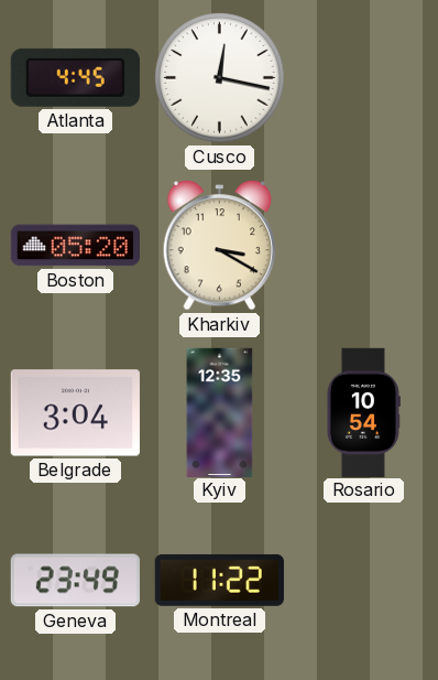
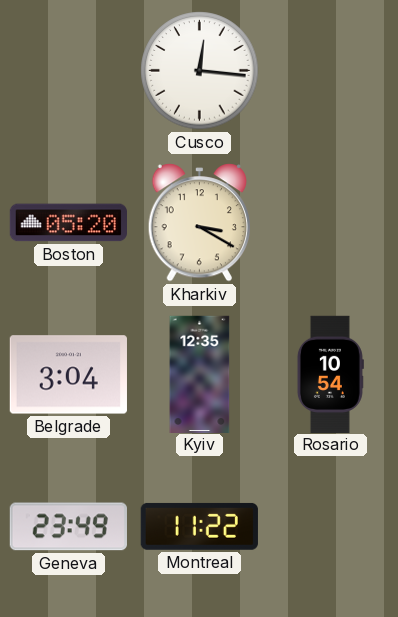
Atlanta: 4:45 -> none (75, 77)
Cusco: 12:17 -> 12:16 (200, 71)
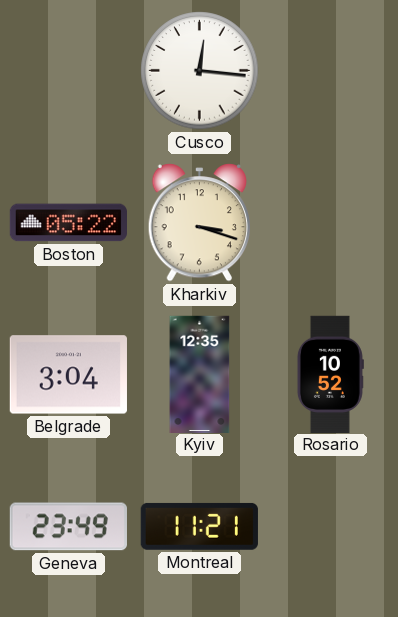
Boston: 05:20 -> 05:22 (68, 223)
Kharkiv: 3:20 -> 3:18 (200, 223)
Rosario: 10:54 -> 10:52 (330, 374)
Montreal: 11:22 -> 11:21 (199, 526)
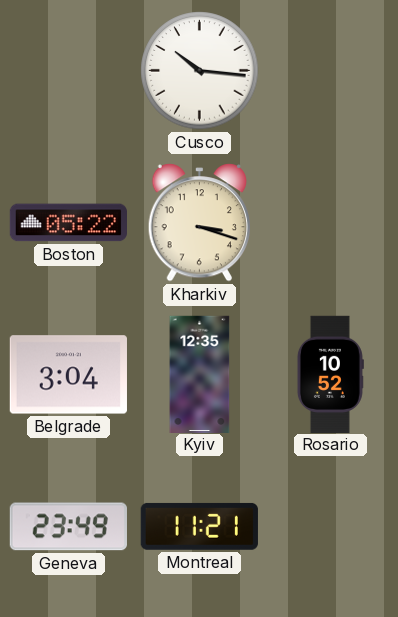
Cusco: 12:16 -> 10:16 (200, 71)
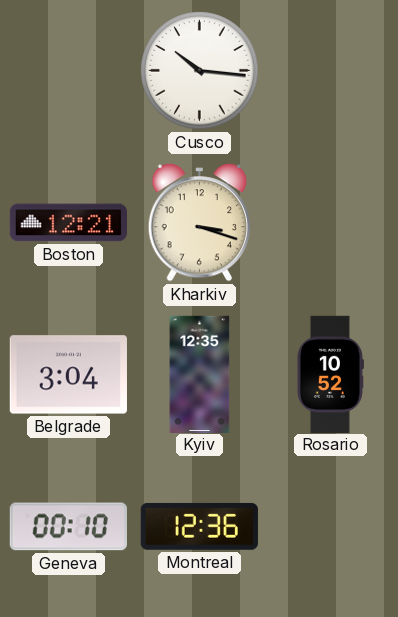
Boston: 05:22 -> 12:21 (68, 223)
Geneva: 23:49 -> 00:10 (68, 527)
Montreal: 11:21 -> 12:36 (199, 526)
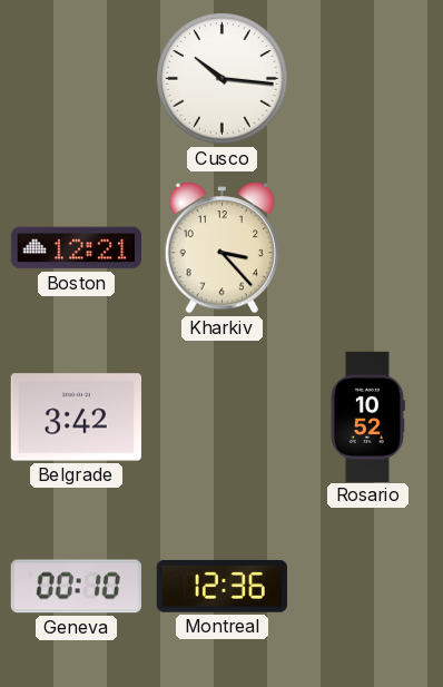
Kharkiv: 3:18 -> 3:23 (223, 248)
Belgrade: 3:04 -> 3:42 (76, 418)
Kyiv: 12:35 -> none (200, 374)
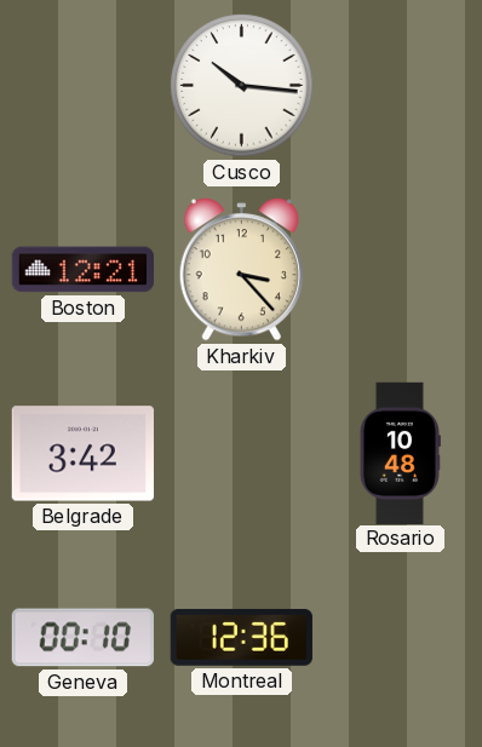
Rosario: 10:52 -> 10:48 (400, 453)
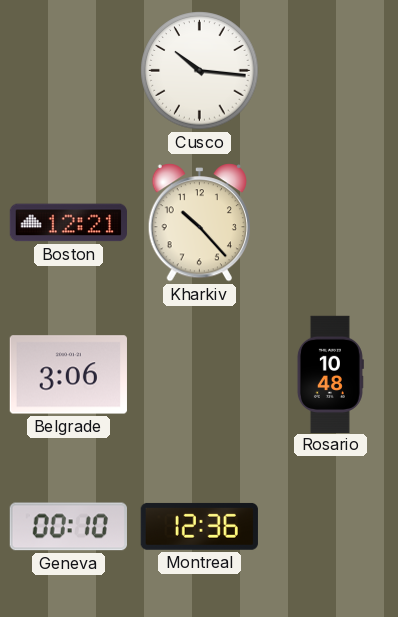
Kharkiv: 3:23 -> 10:23 (200, 223)
Belgrade: 3:42 -> 3:06 (68, 375)
